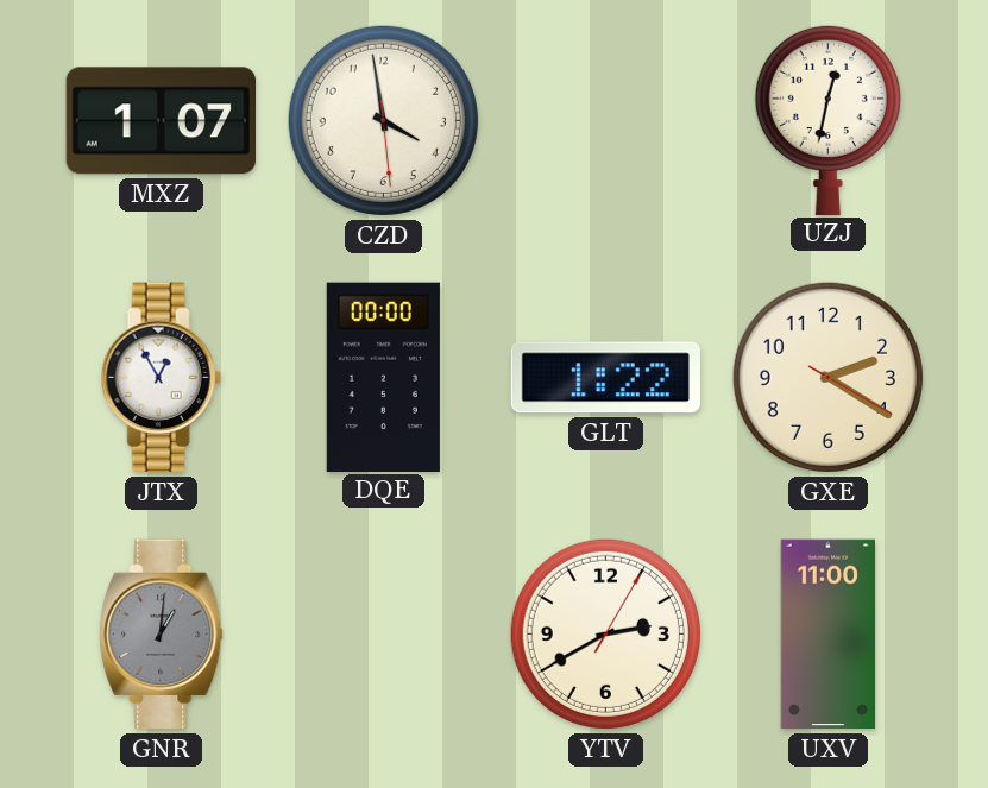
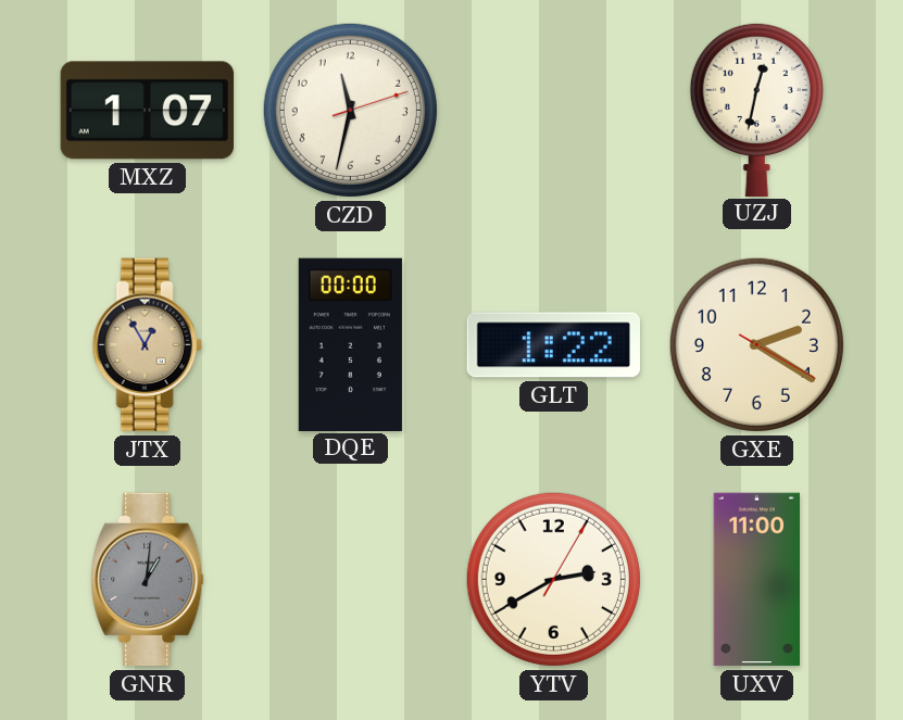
CZD: 3:58 -> 11:32 (350, 110)
JTX dial: white -> champagne (147, 345)
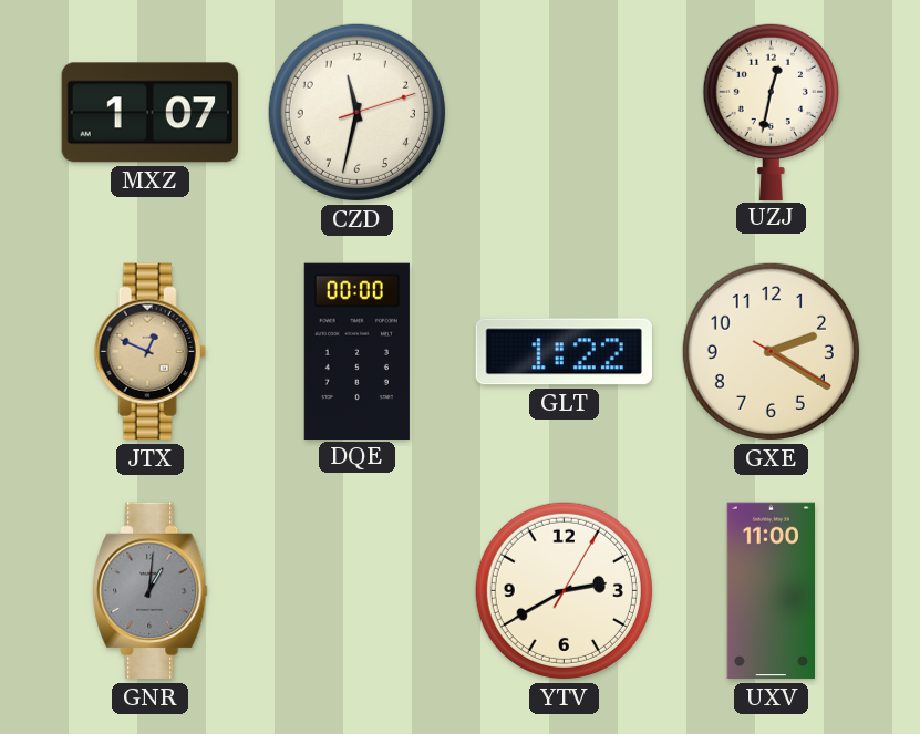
JTX: 12:55 -> 12:49 (149, 352)
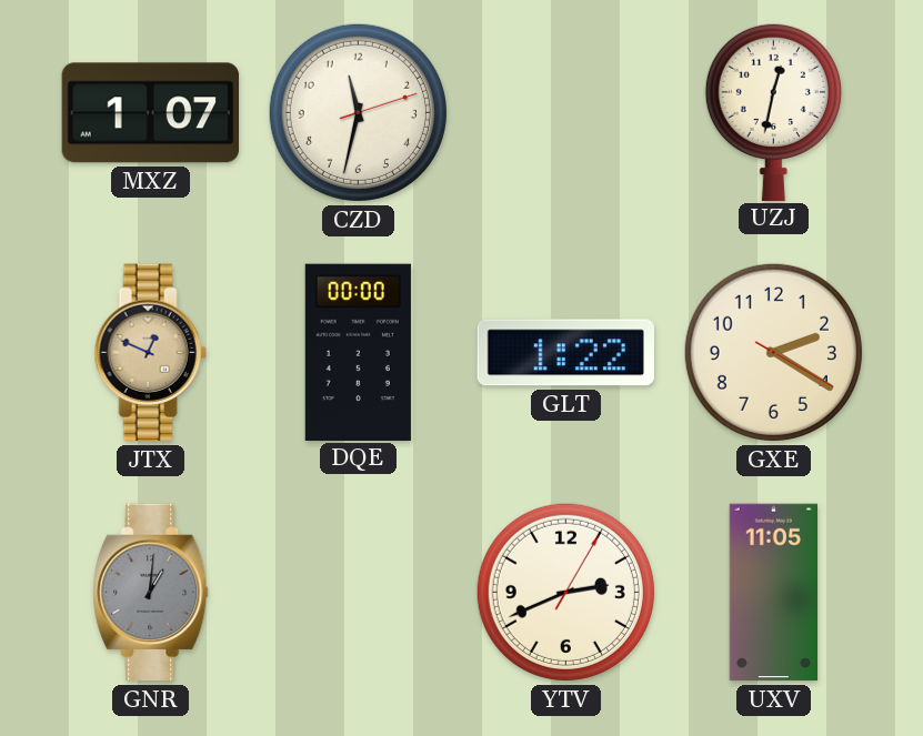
YTV: 2:40 -> 2:41 (565, 592)
UXV: 11:00 -> 11:05 (773, 593)
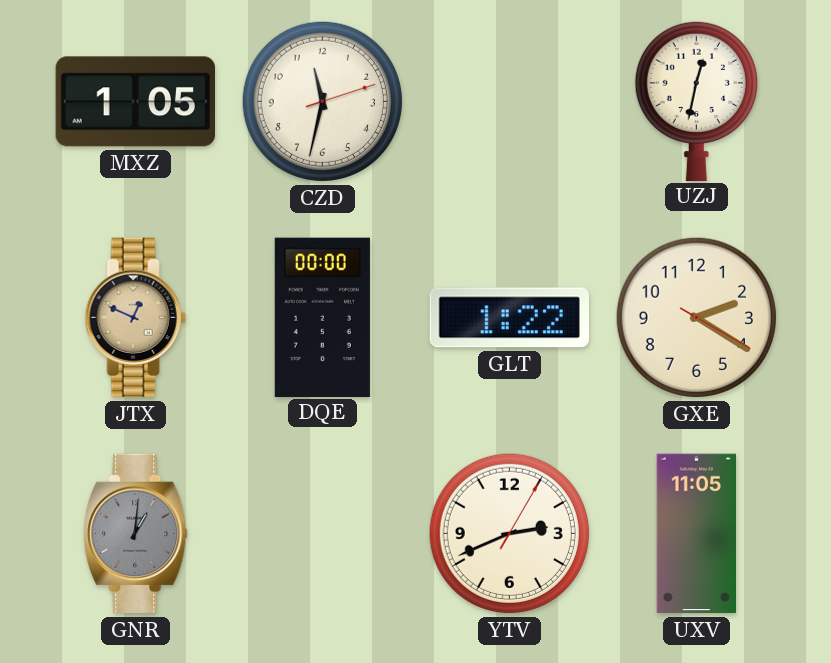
MXZ: 1:07 -> 1:05 (135, 102)
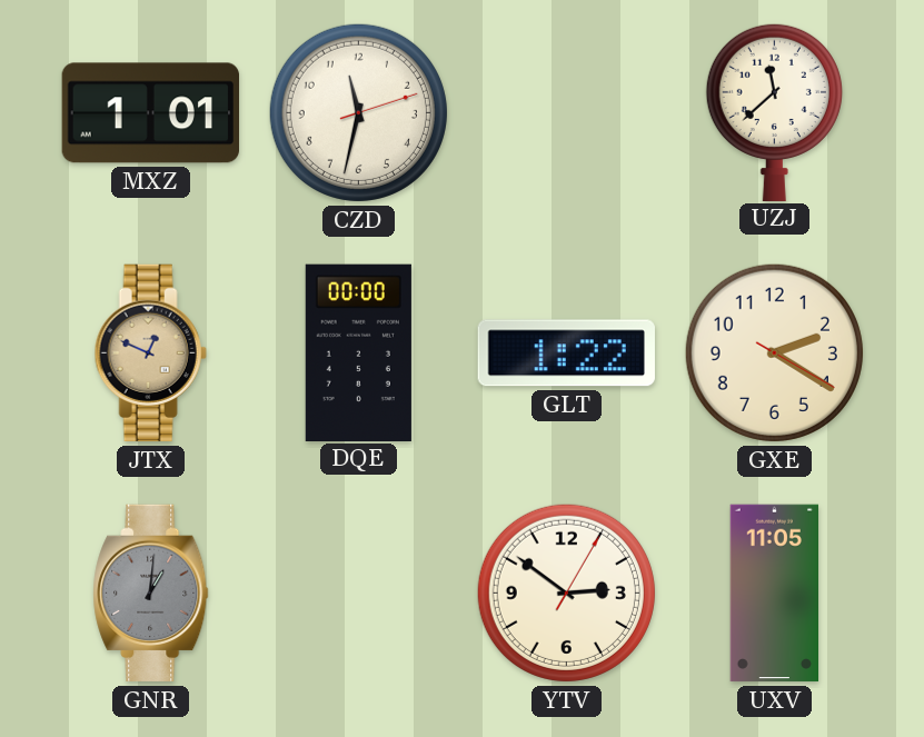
MXZ: 1:05 -> 1:01 (150, 113)
UZJ: 12:32 -> 11:38 (774, 111)
YTV: 2:41 -> 2:51 (566, 592)
